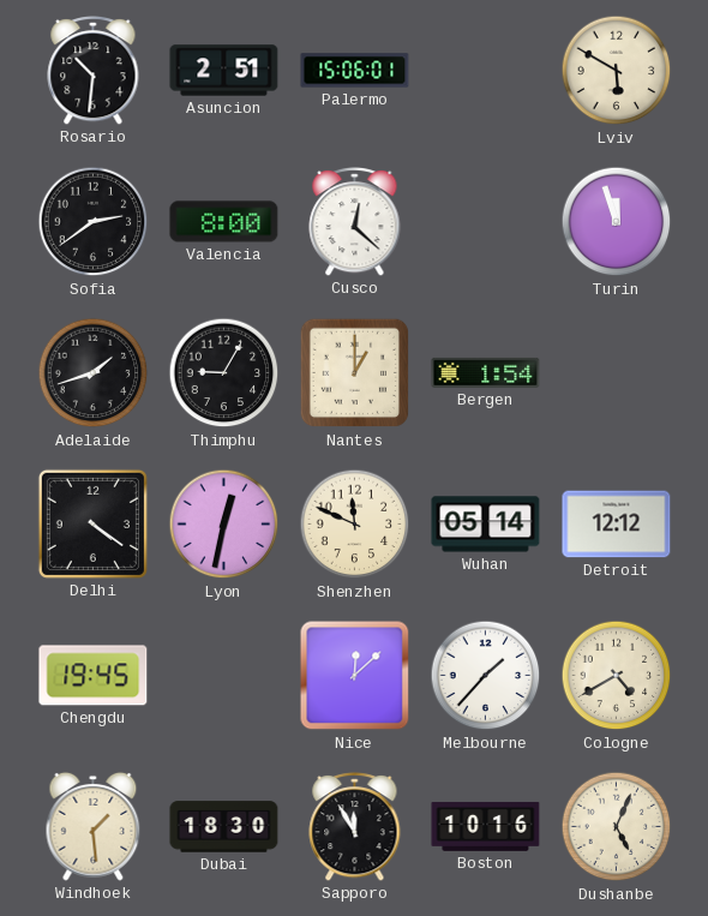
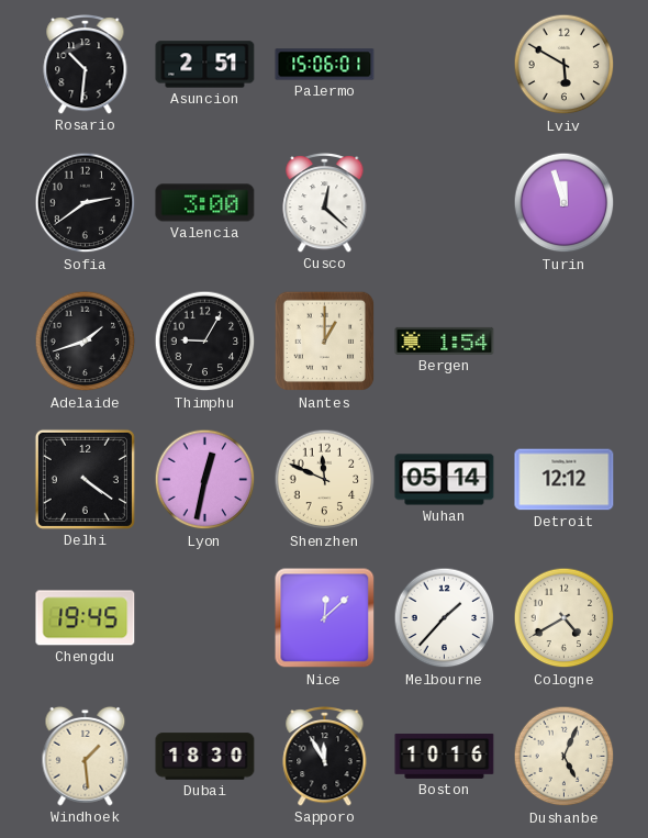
Valencia: 8:00 -> 3:00 (205, 203)
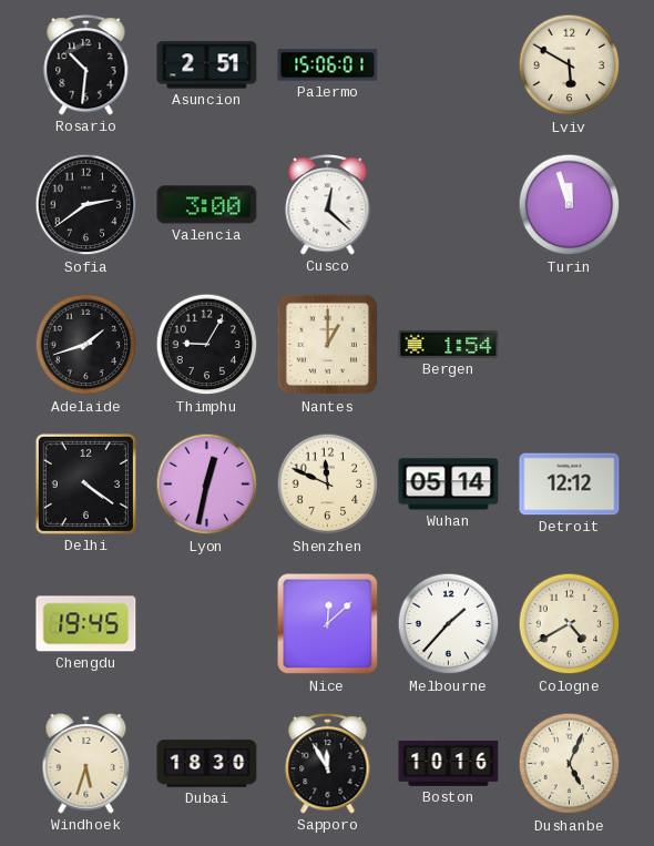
Windhoek: 1:29 -> 5:33 (86, 763)
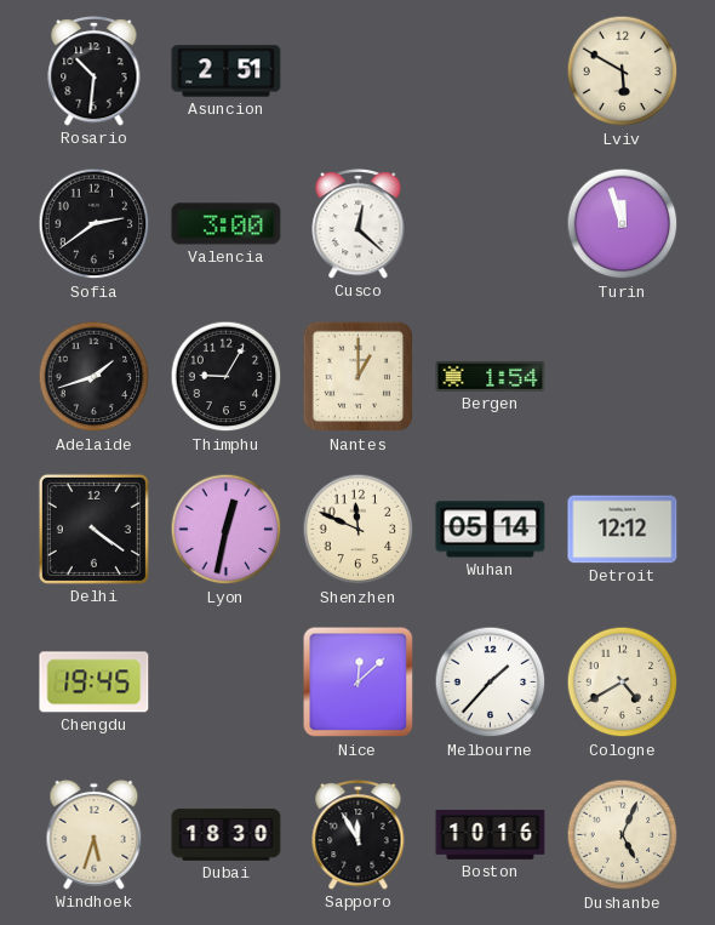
Palermo: 15:06 -> none (328, 65)
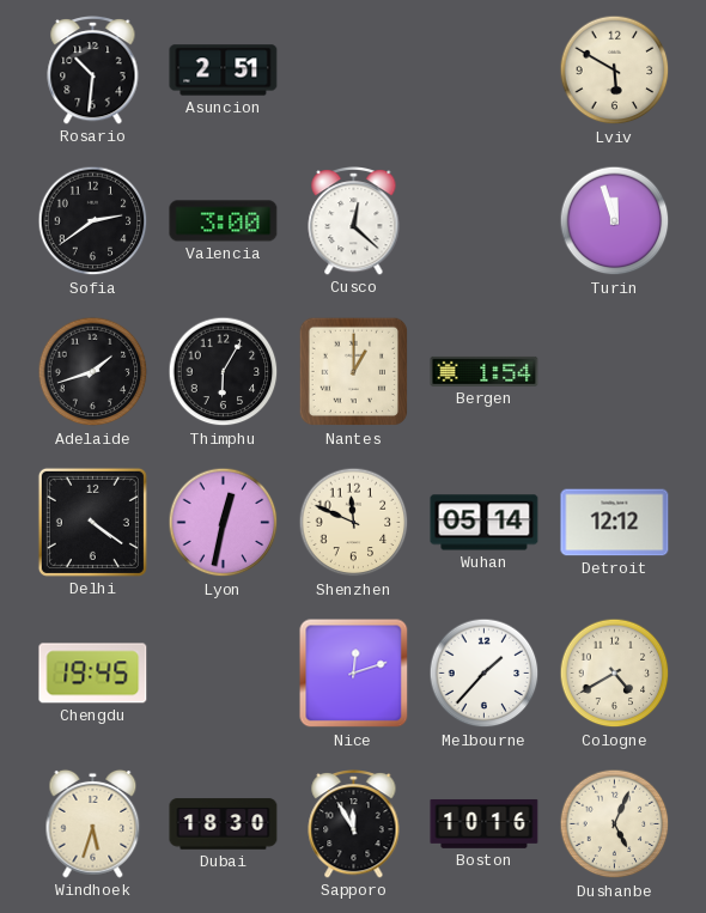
Thimphu: 9:05 -> 6:05 (224, 372)
Nice: 12:08 -> 12:12 (354, 674)
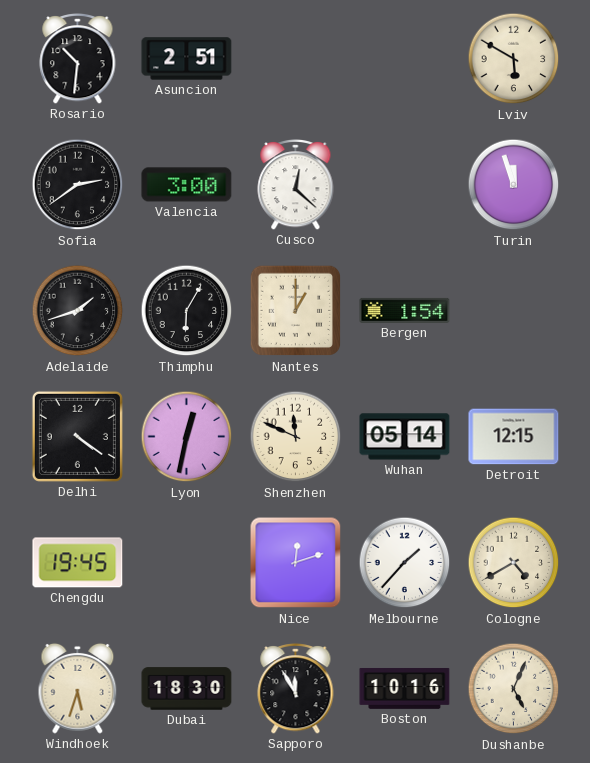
Detroit: 12:12 -> 12:15 (514, 437)
